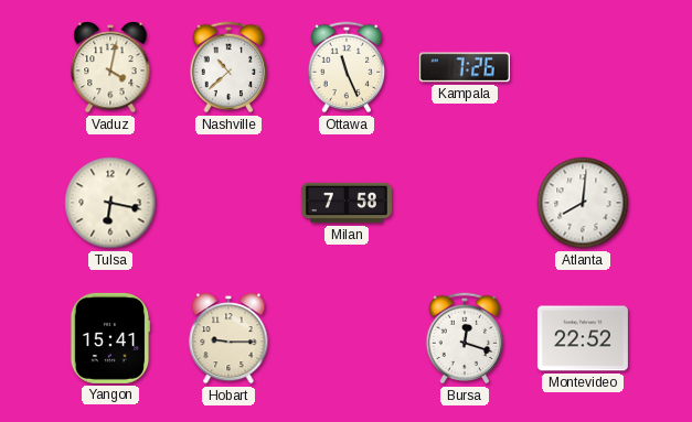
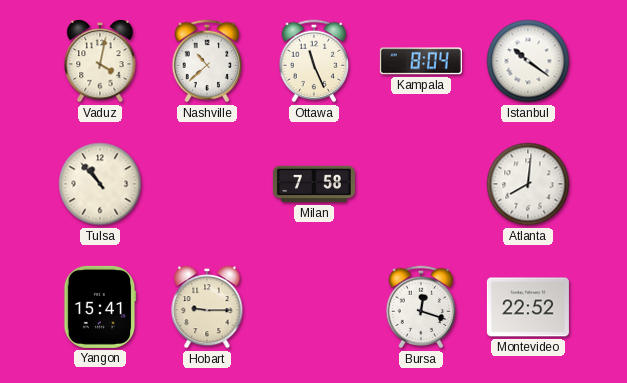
Kampala: 7:26 -> 8:04 (421, 61)
Istanbul: none -> 10:21 (528, 61)
Tulsa: 6:17 -> 10:53 (100, 184)
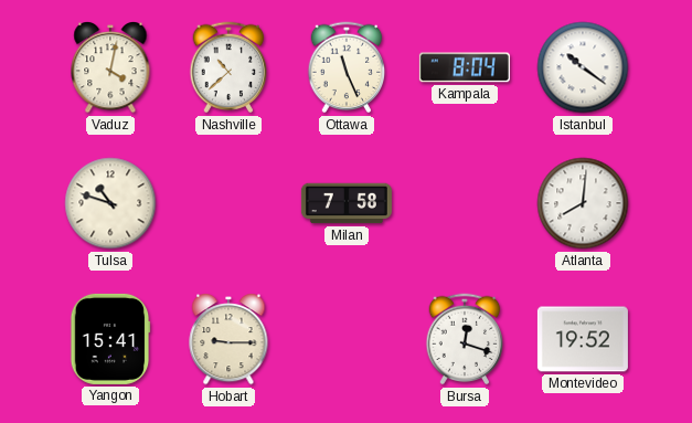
Tulsa: 10:53 -> 10:48 (110, 203)
Montevideo: 22:52 -> 19:52 (583, 339)
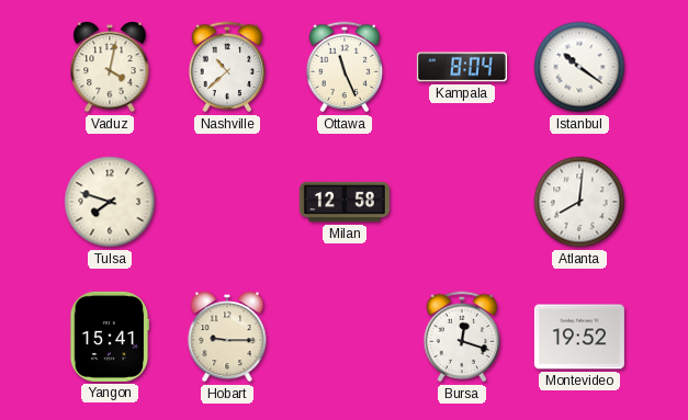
Tulsa: 10:48 -> 7:48 (110, 202)
Milan: 7:58 -> 12:58 (345, 202)
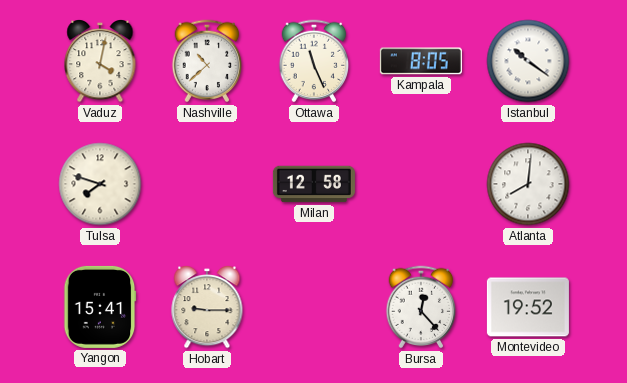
Kampala: 8:04 -> 8:05 (421, 61)
Bursa: 12:18 -> 12:23 (421, 307)
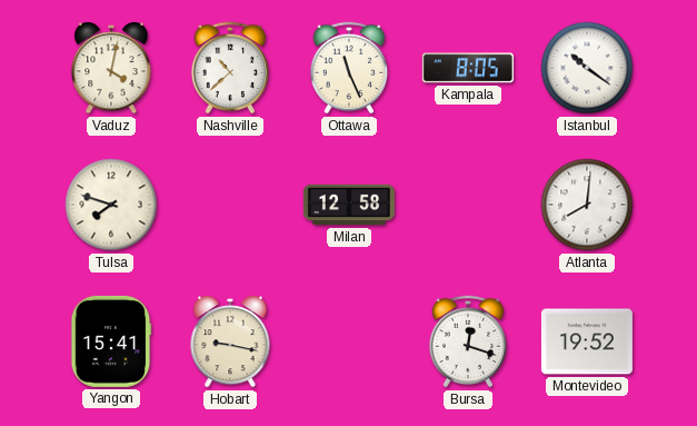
Hobart: 9:15 -> 9:17 (230, 343)
Bursa: 12:23 -> 12:18 (468, 341)
